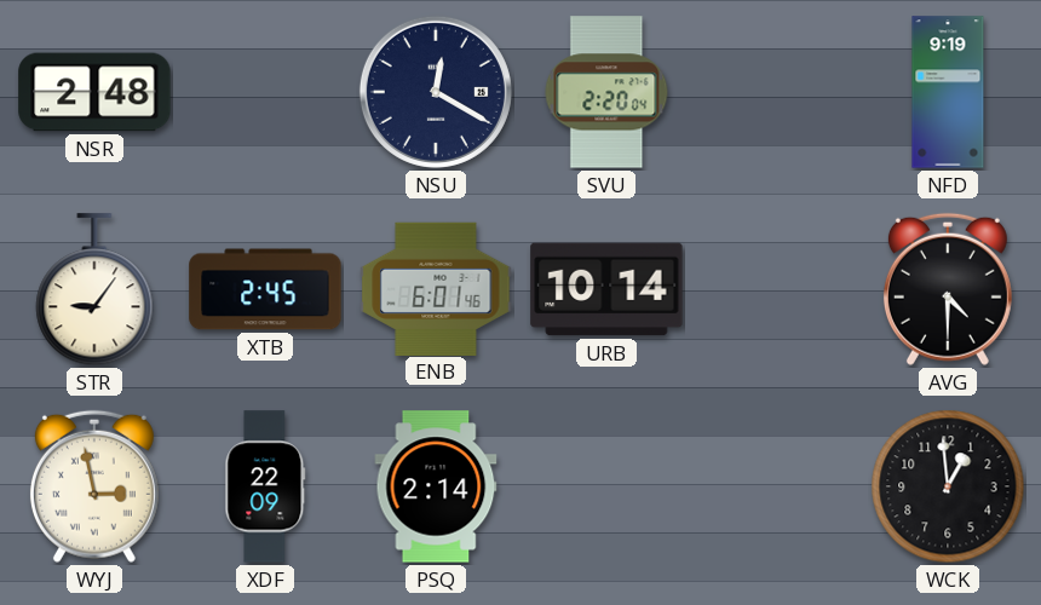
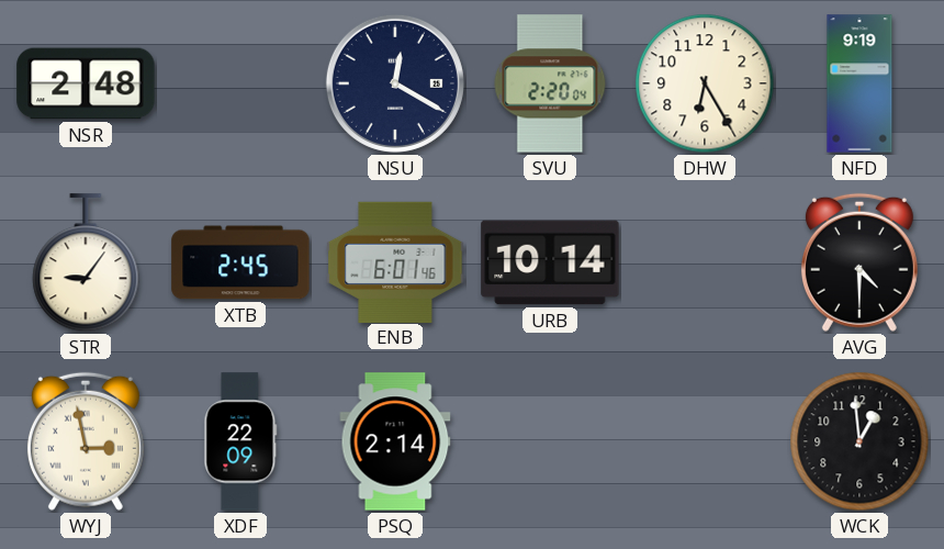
DHW: none -> 6:25 (705, 83)
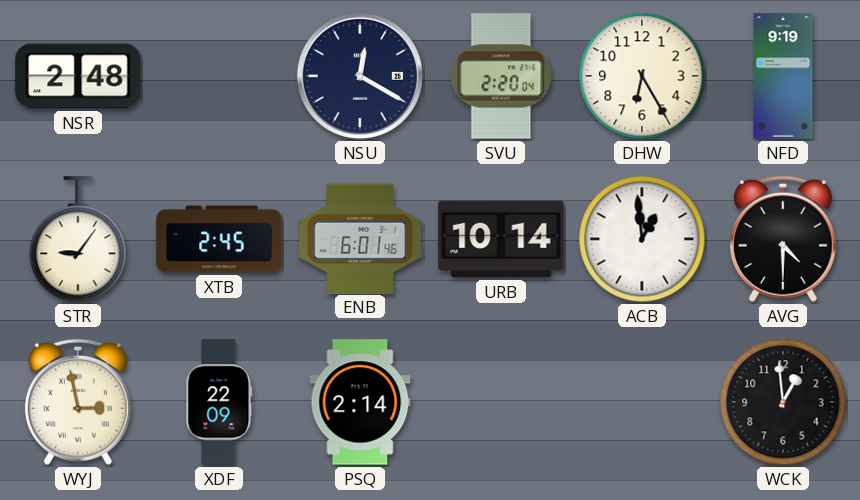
ACB: none -> 12:59 (642, 239)
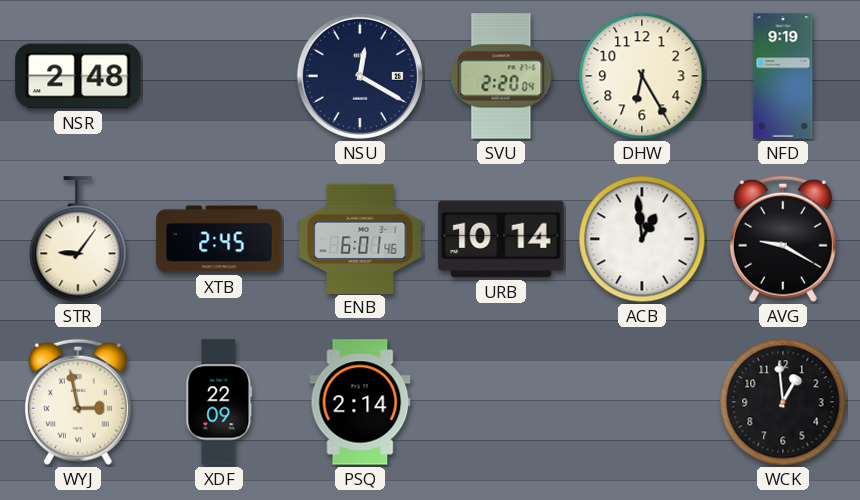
AVG: 4:30 -> 9:20 (783, 239)
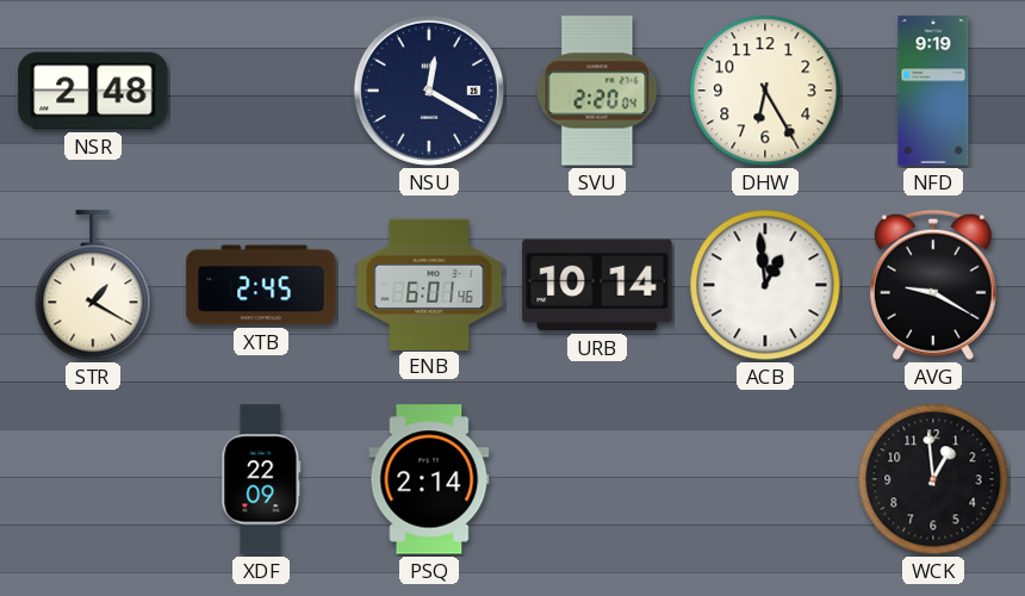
STR: 9:06 -> 1:20 (93, 286)
WYJ: 2:58 -> none (78, 402)
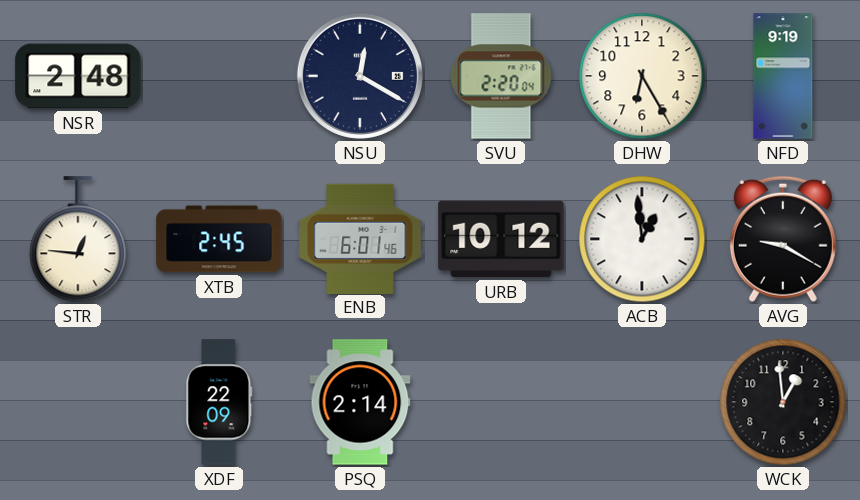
STR: 1:20 -> 12:46 (78, 240)
URB: 10:14 -> 10:12 (501, 239)
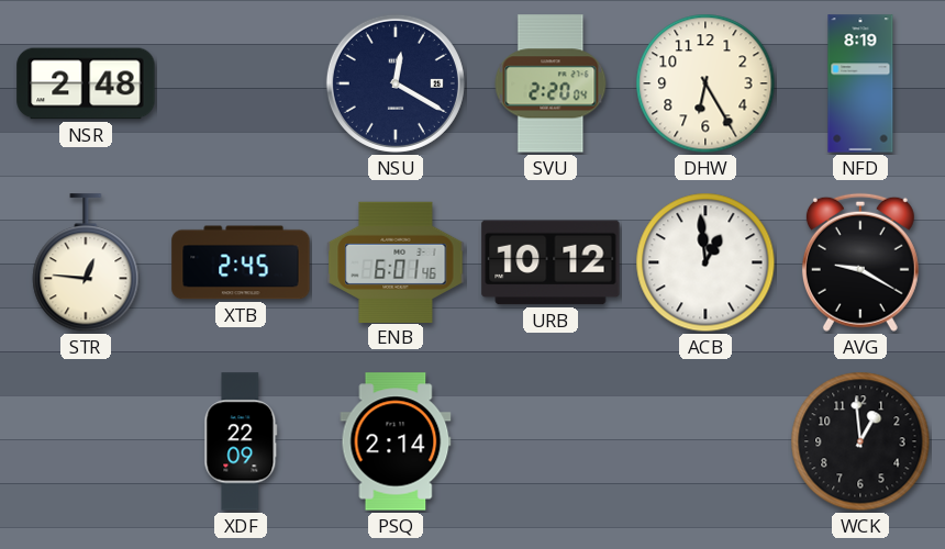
NFD: 9:19 -> 8:19 (860, 83)
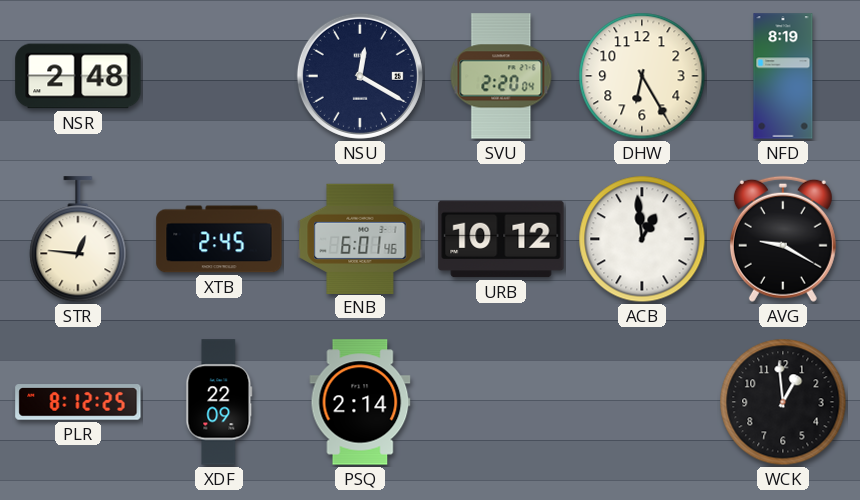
PLR: none -> 8:12 (78, 402)
